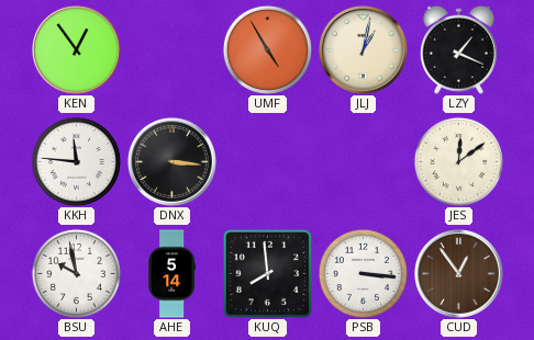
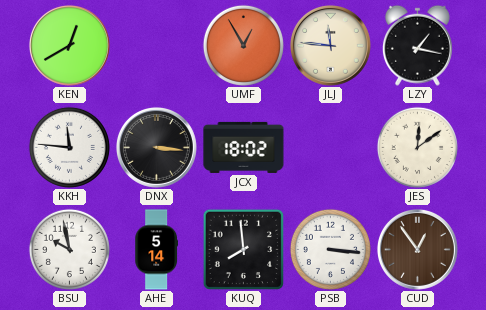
KEN: 12:54 -> 12:40 (69, 45)
UMF: 4:55 -> 12:55 (243, 45)
JLJ: 1:02 -> 11:46 (330, 45)
LZY: 1:19 -> 1:17 (417, 45)
JCX: none -> 18:02 (244, 147)
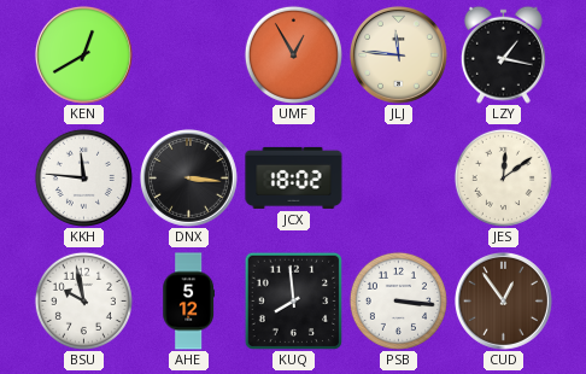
AHE: 5:14 -> 5:12 (188, 302)
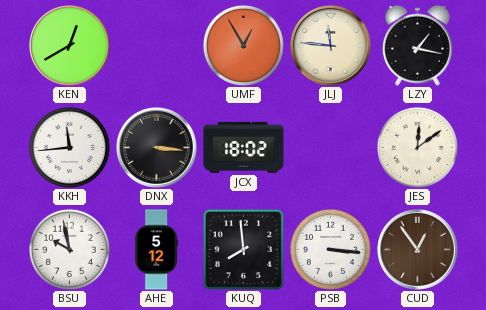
KKH: 11:46 -> 11:44 (69, 147)
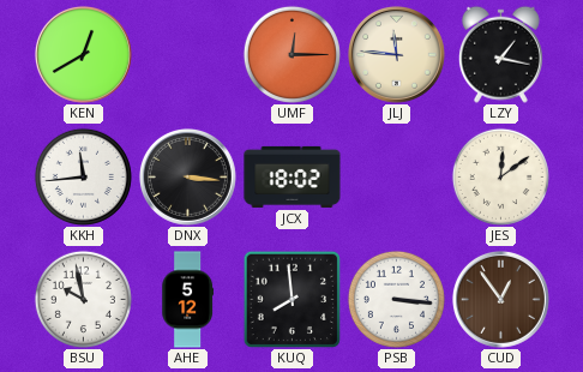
UMF: 12:55 -> 12:15 (291, 54)
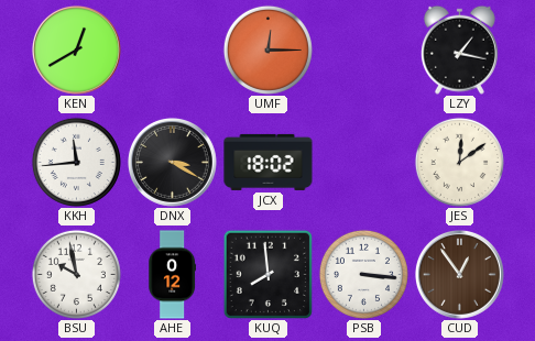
JLJ: 11:46 -> none (396, 54)
DNX: 3:16 -> 3:20 (172, 162)
AHE: 5:12 -> 0:12 (172, 275)
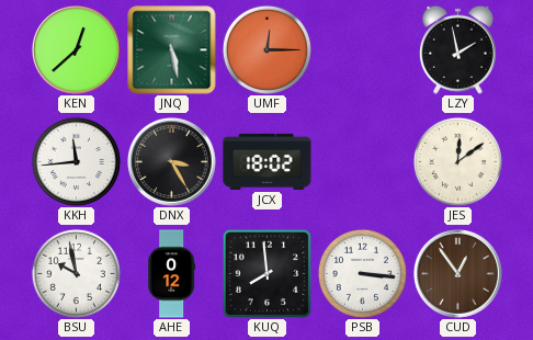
KEN: 12:40 -> 12:38 (76, 49)
JNQ: none -> 5:28 (172, 50)
LZY: 1:17 -> 1:58 (457, 49)
DNX: 3:20 -> 3:25 (171, 161)
